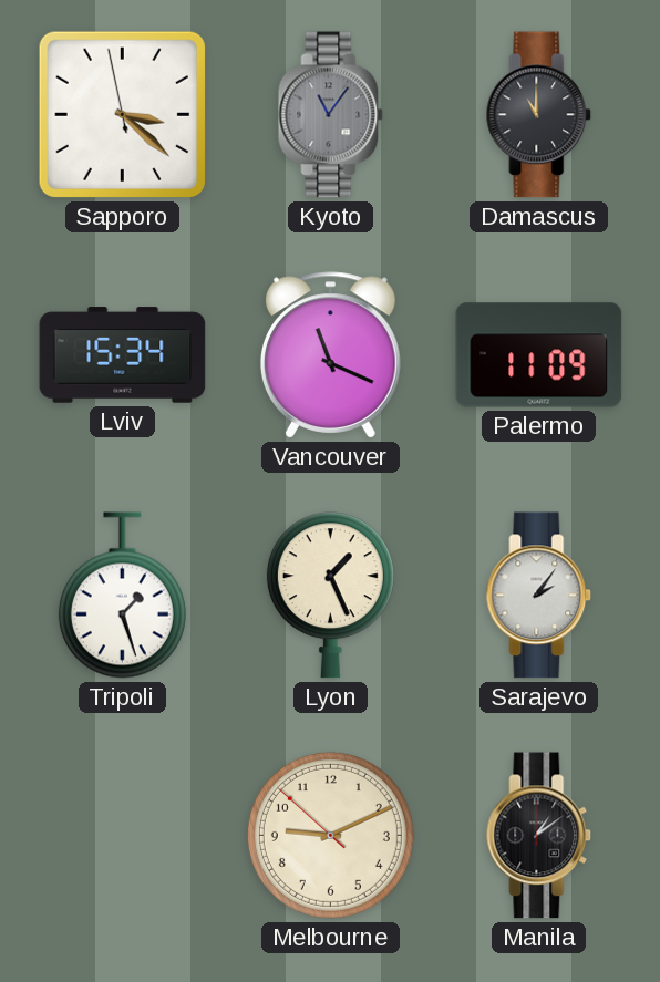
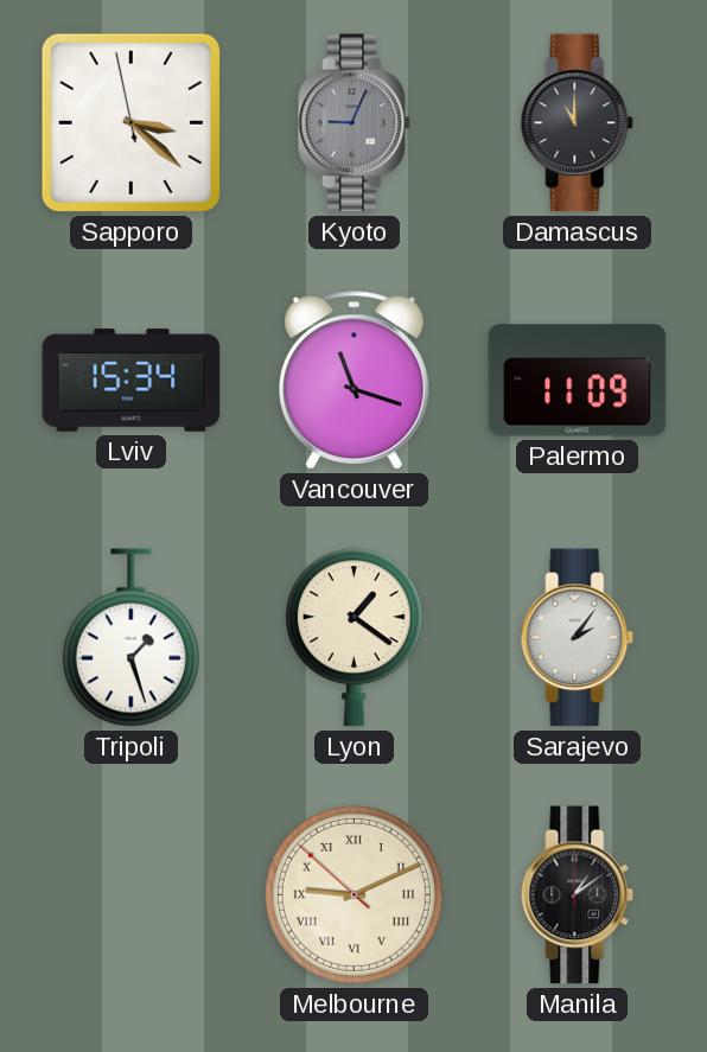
Kyoto: 11:06 -> 9:04 (355, 123)
Vancouver: 11:19 -> 11:18 (353, 381)
Lyon: 1:26 -> 1:21 (353, 638)
Melbourne numerals: Arabic -> Roman (353, 894)
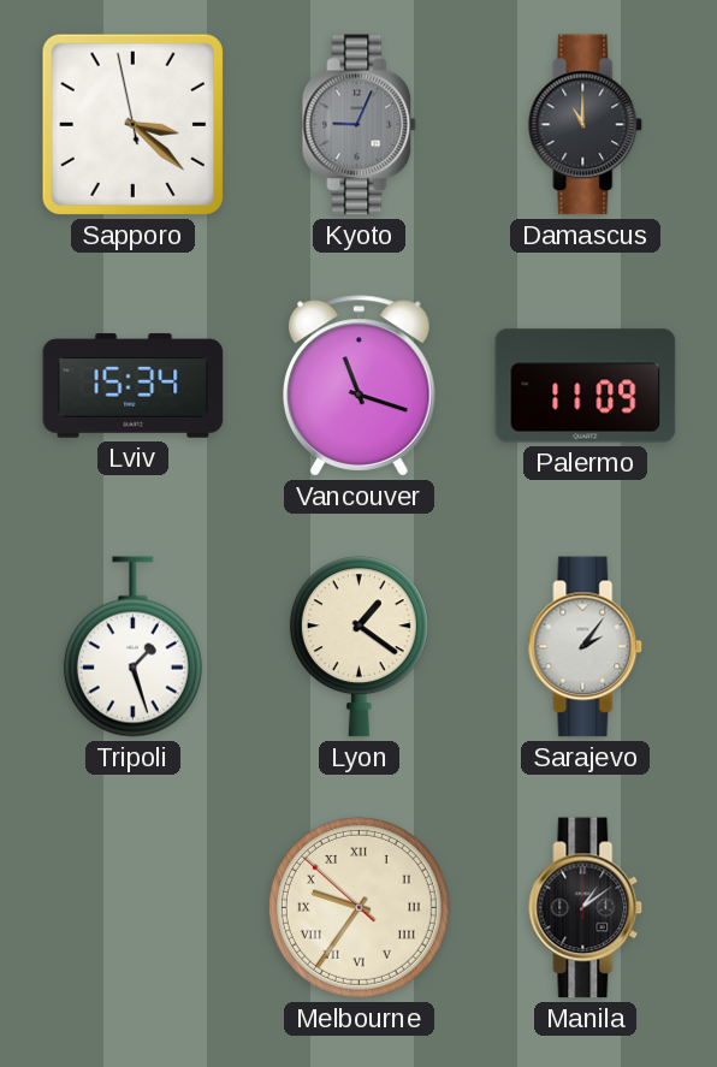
Melbourne: 9:10 -> 9:35 (358, 907)
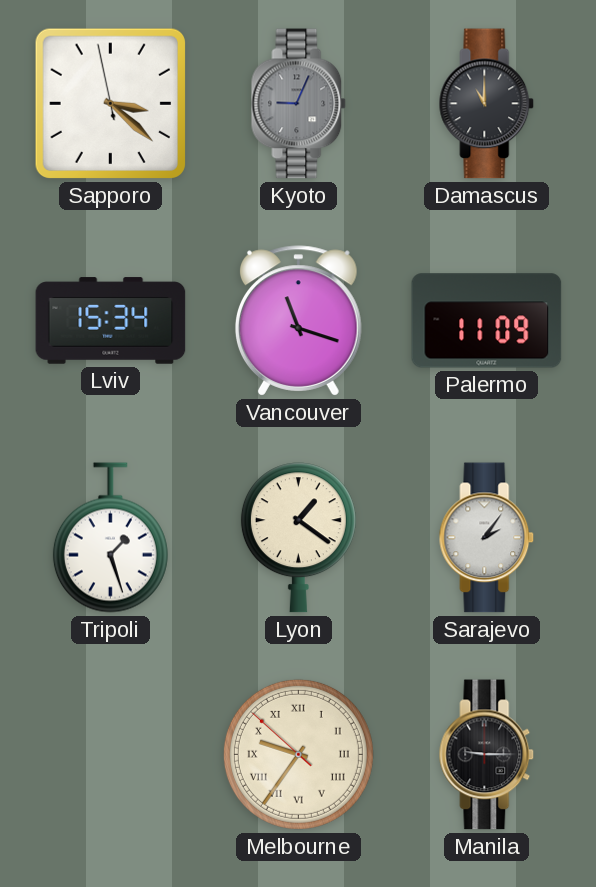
Manila: 1:09 -> 9:15 (487, 755)
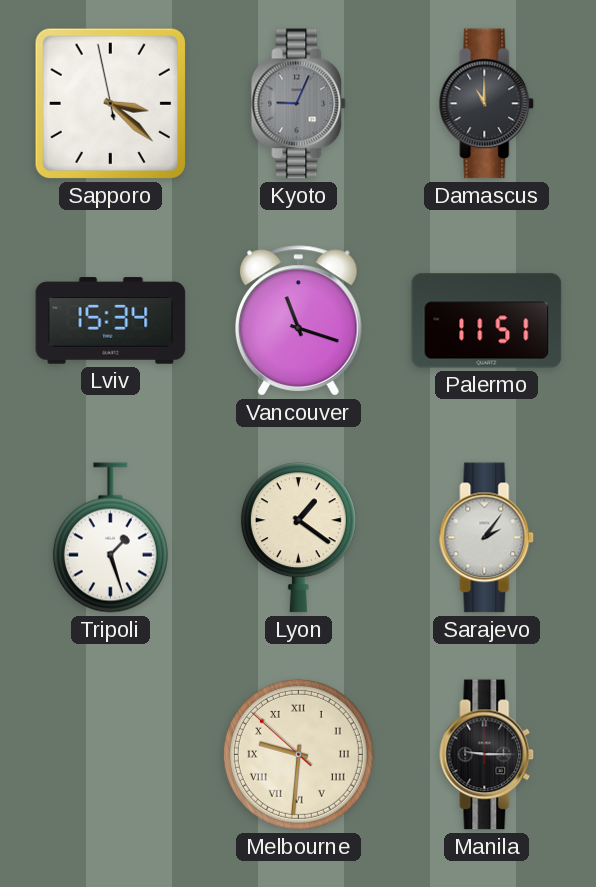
Palermo: 11:09 -> 11:51 (487, 321)
Melbourne: 9:35 -> 9:30 (298, 754)
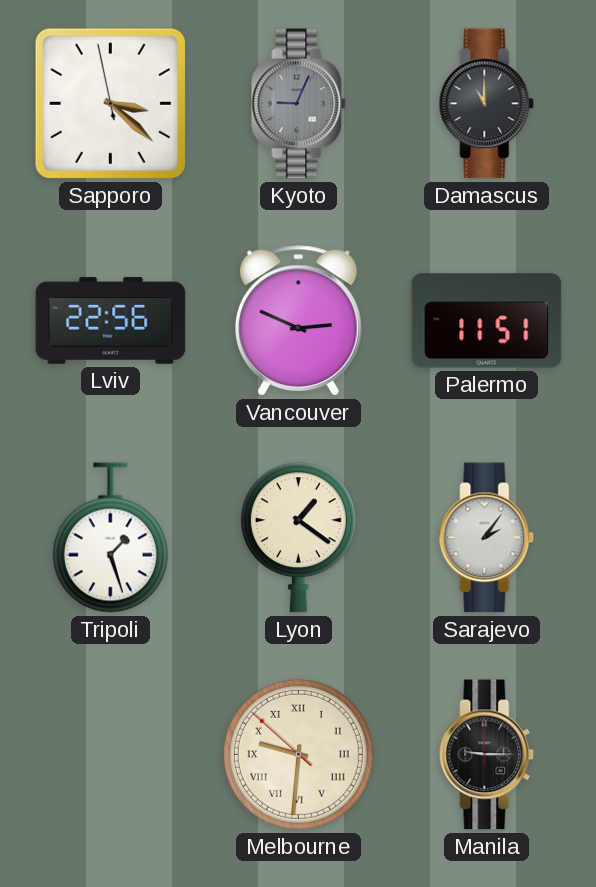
Lviv: 15:34 -> 22:56 (111, 321)
Vancouver: 11:18 -> 2:49 (298, 321)
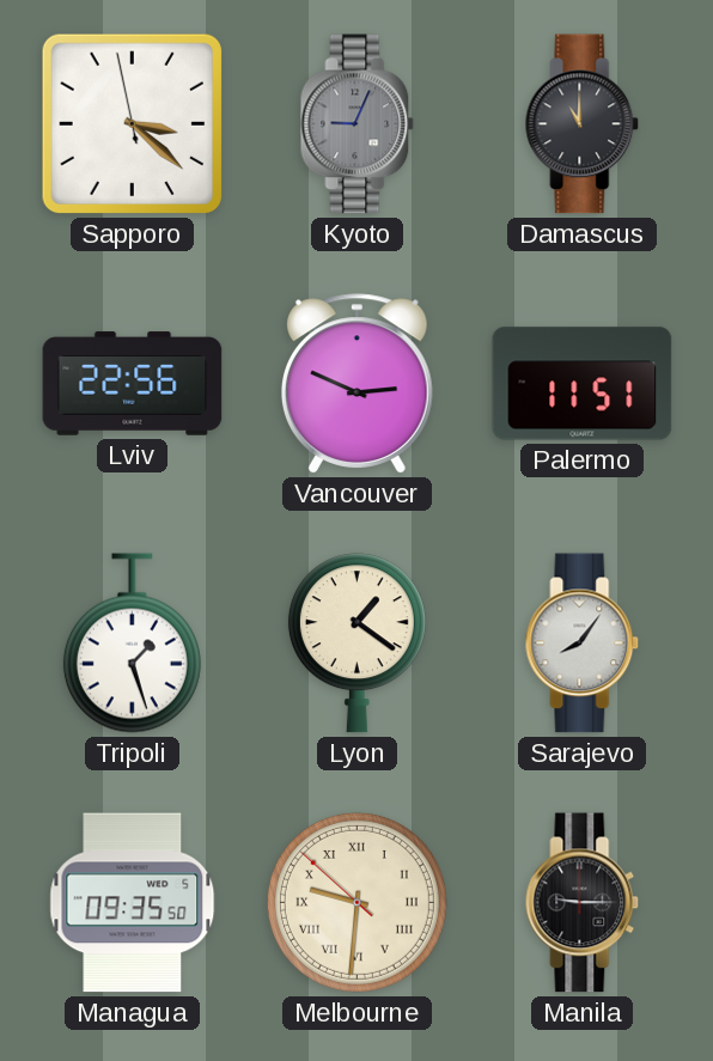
Sarajevo: 2:06 -> 8:06 (583, 644)
Managua: none -> 09:35 (133, 903)
